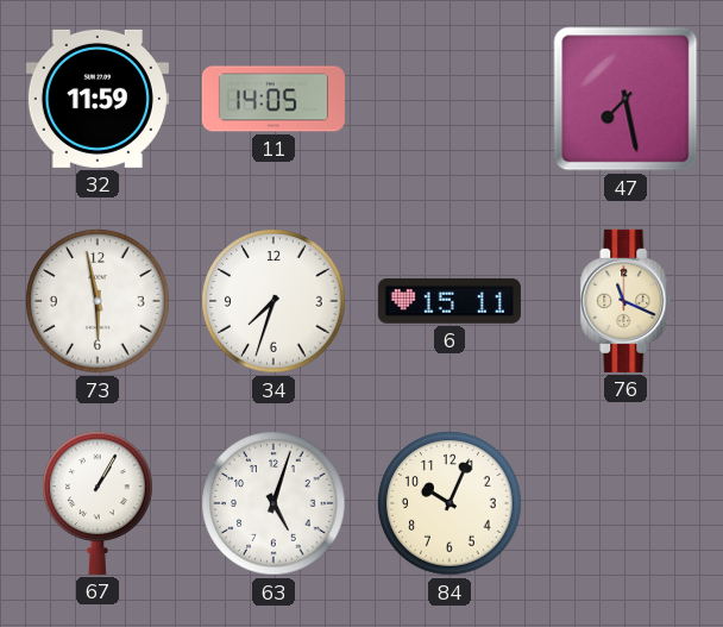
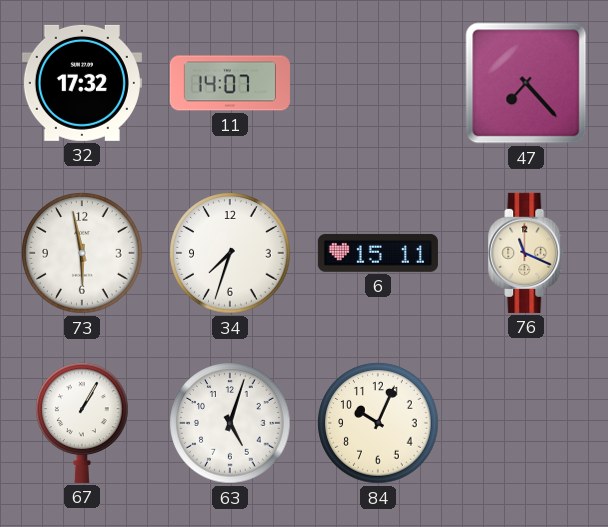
32: 11:59 -> 17:32 (82, 83)
11: 14:05 -> 14:07 (230, 83)
47: 7:28 -> 7:23 (526, 83)
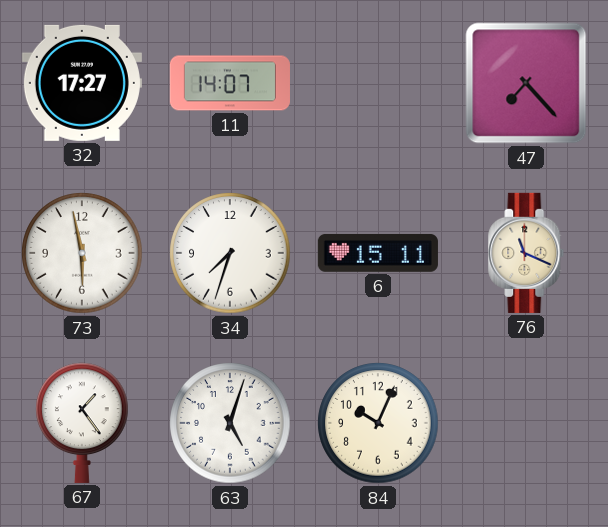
32: 17:32 -> 17:27 (82, 83)
67: 1:05 -> 1:24 (82, 423)
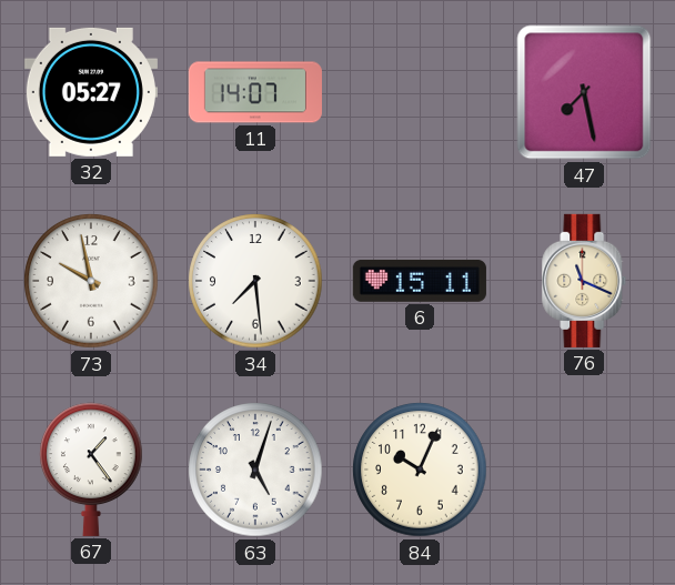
32: 17:27 -> 05:27 (91, 92)
47: 7:23 -> 7:28 (584, 92)
73: 5:58 -> 9:58 (91, 281)
34: 7:33 -> 7:29 (255, 281)
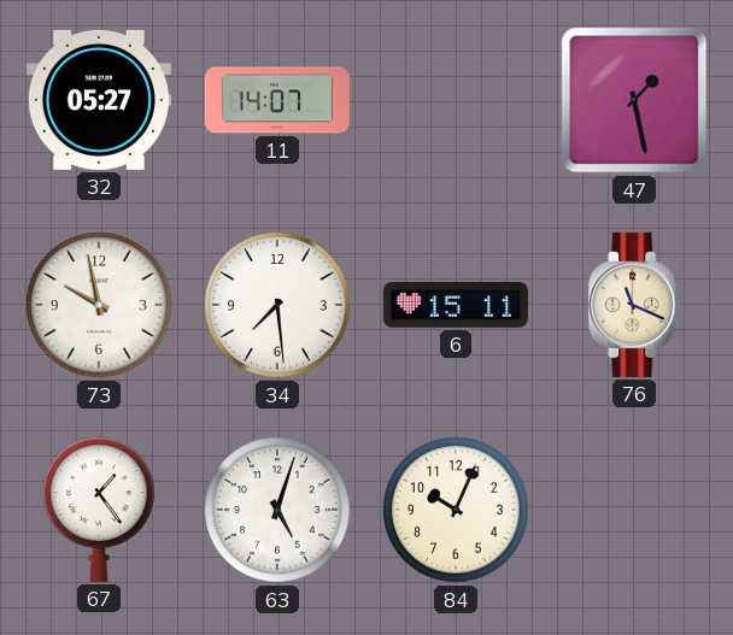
47: 7:28 -> 1:28 (634, 100)
